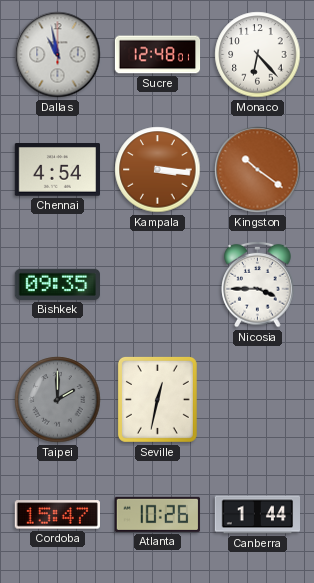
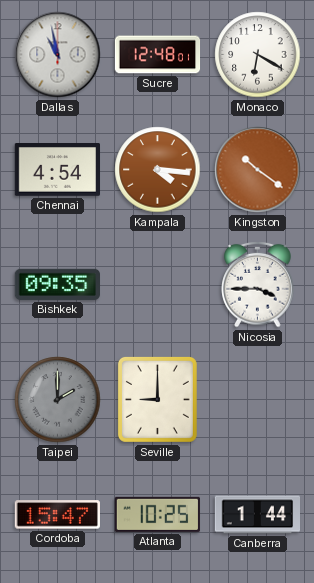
Monaco: 6:23 -> 6:20 (258, 55)
Kampala: 3:16 -> 4:16 (158, 170)
Seville: 12:32 -> 9:00 (157, 399)
Atlanta: 10:26 -> 10:25 (157, 514)
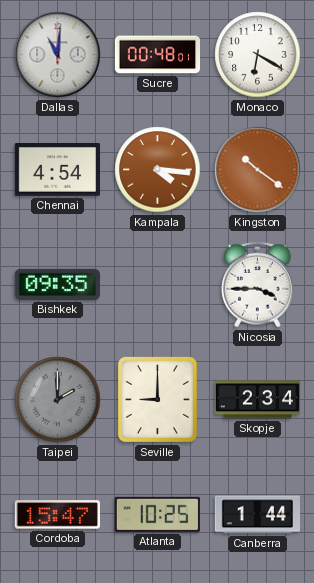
Dallas: 10:58 -> 11:01 (58, 55)
Sucre: 12:48 -> 00:48 (158, 55)
Skopje: none -> 2:34 (258, 400)
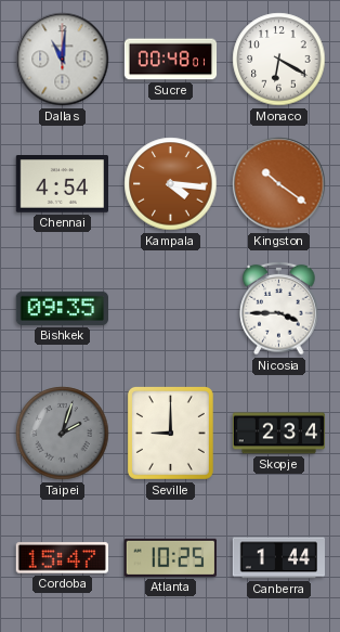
Taipei: 2:00 -> 2:03 (63, 434)
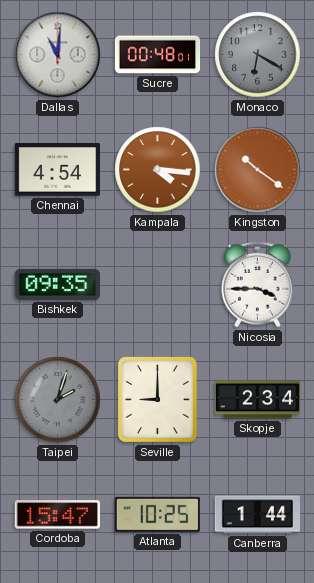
Monaco dial: white -> grey (258, 55)
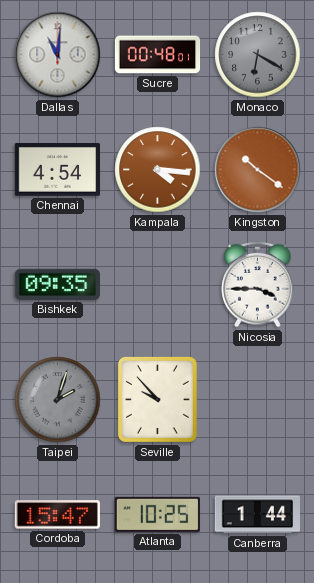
Seville: 9:00 -> 9:53 (157, 399)
Skopje: 2:34 -> none (258, 400)
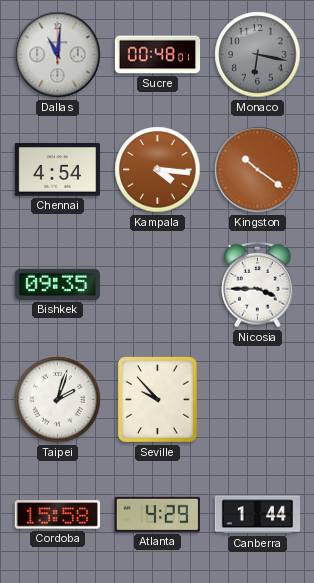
Monaco: 6:20 -> 6:17 (258, 55)
Taipei dial: grey -> white (58, 400)
Cordoba: 15:47 -> 15:58 (57, 515)
Atlanta: 10:25 -> 4:29 (157, 514)
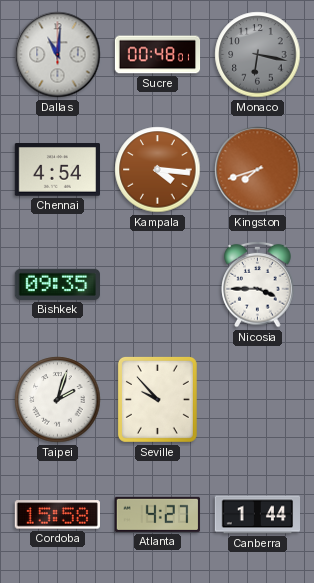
Kingston: 10:21 -> 7:42 (258, 170)
Atlanta: 4:29 -> 4:27 (157, 514)
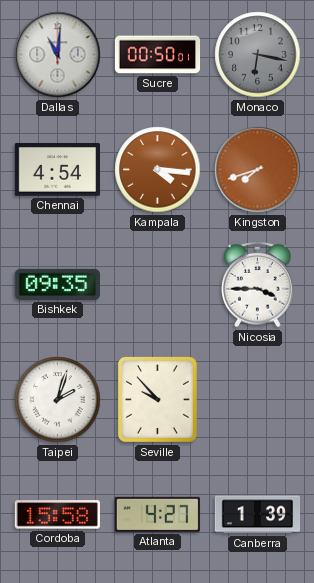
Sucre: 00:48 -> 00:50 (158, 55)
Canberra: 1:44 -> 1:39 (257, 515)
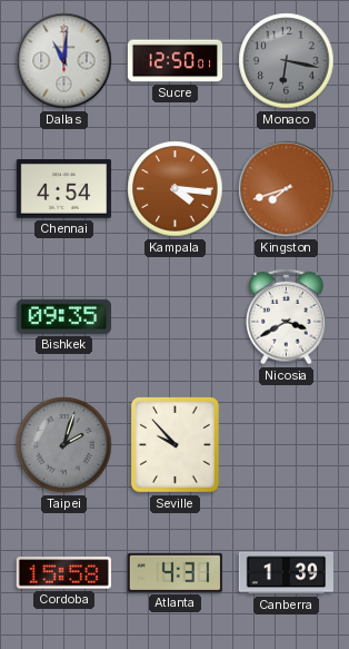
Sucre: 00:50 -> 12:50 (176, 61)
Nicosia: 3:45 -> 3:40 (287, 316)
Taipei dial: white -> grey (64, 445)
Atlanta: 4:27 -> 4:31 (174, 572)
